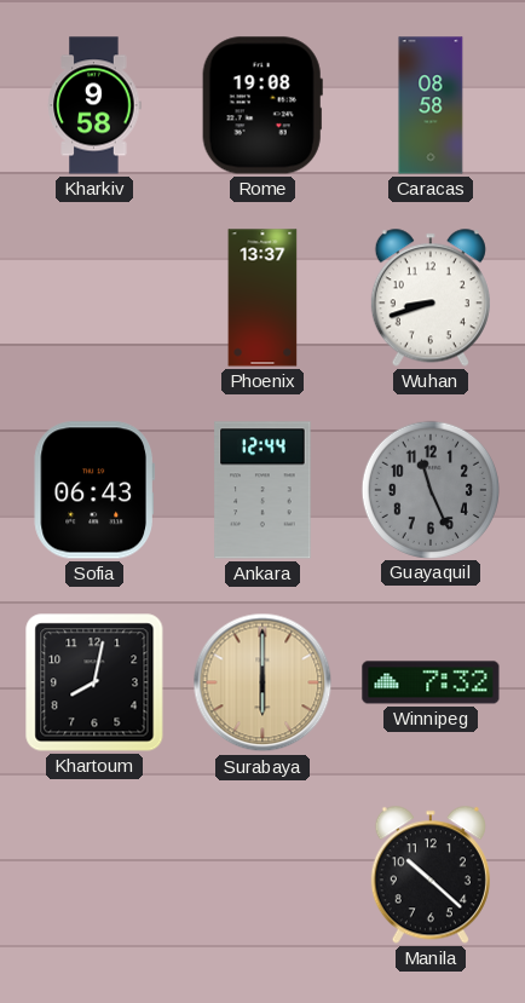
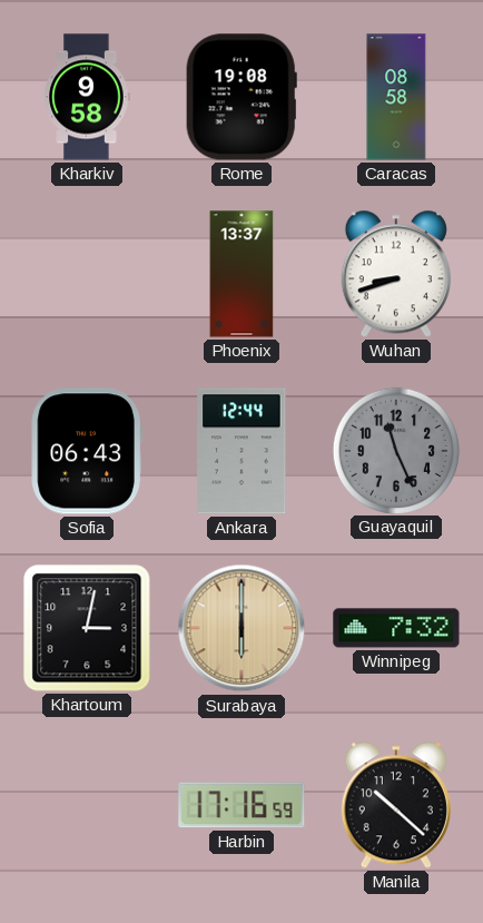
Khartoum: 8:02 -> 3:02 (87, 628)
Harbin: none -> 17:16 (241, 805)
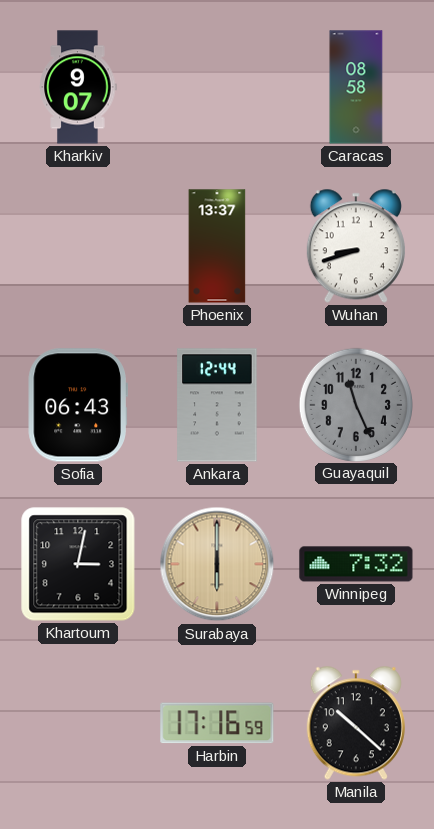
Kharkiv: 9:58 -> 9:07 (78, 87)
Rome: 19:08 -> none (241, 97)
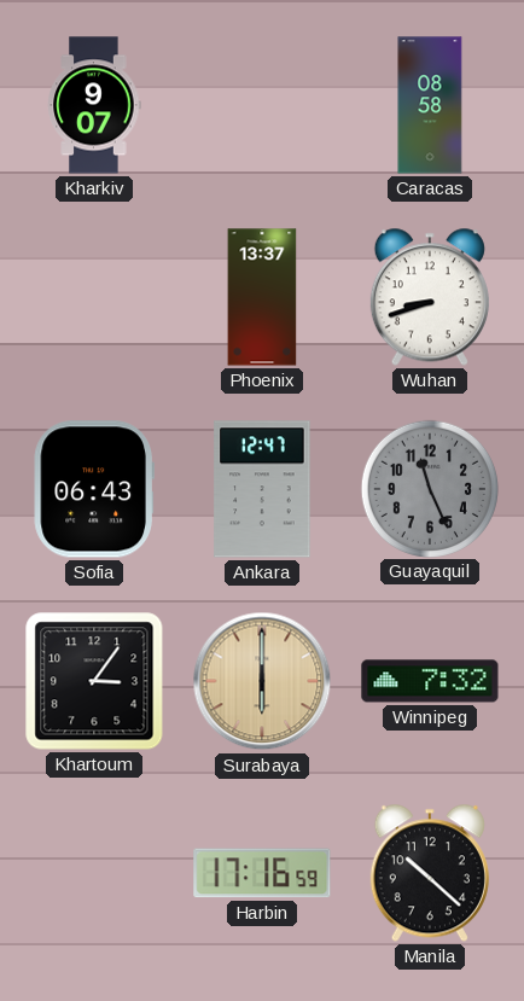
Ankara: 12:44 -> 12:47 (262, 489)
Khartoum: 3:02 -> 3:06 (94, 681)
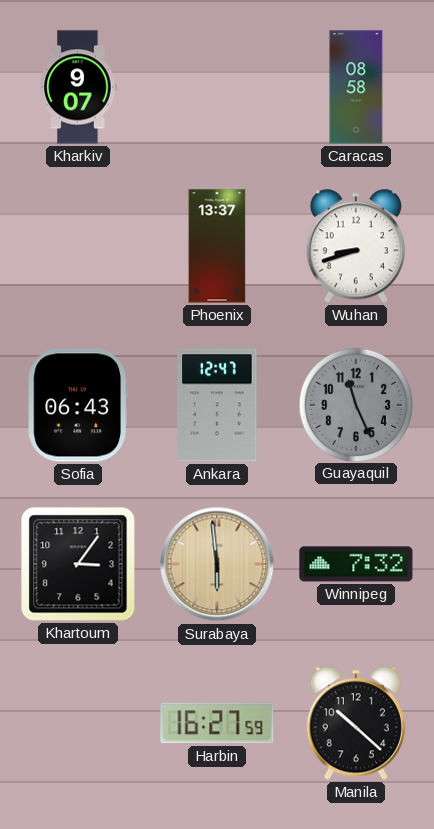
Surabaya: 6:00 -> 5:59 (217, 564)
Harbin: 17:16 -> 16:27 (217, 723)
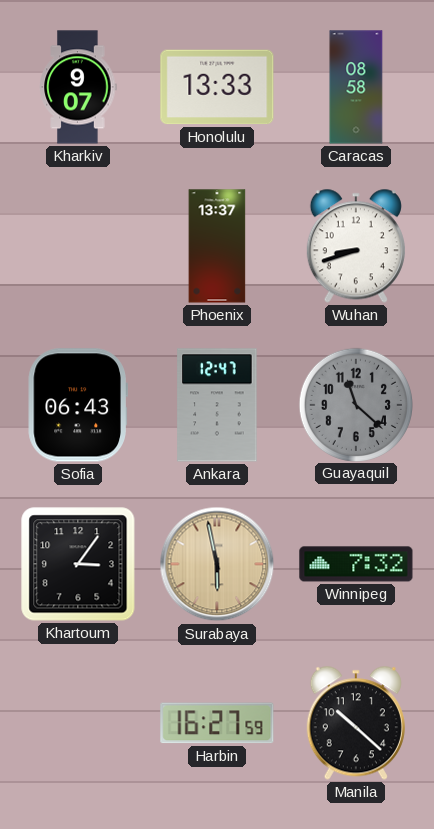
Honolulu: none -> 13:33 (217, 87)
Guayaquil: 11:26 -> 11:22 (355, 404)
Surabaya: 5:59 -> 5:58 (217, 564)
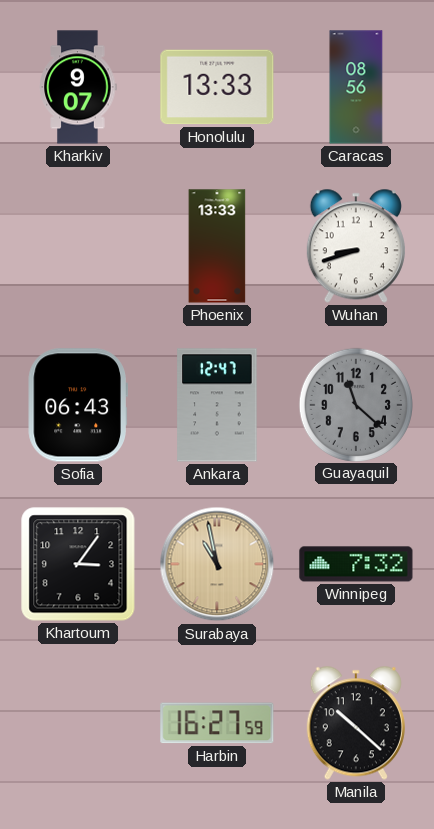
Caracas: 08:58 -> 08:56 (356, 87)
Phoenix: 13:37 -> 13:33 (217, 246)
Surabaya: 5:58 -> 10:58 (217, 564)
